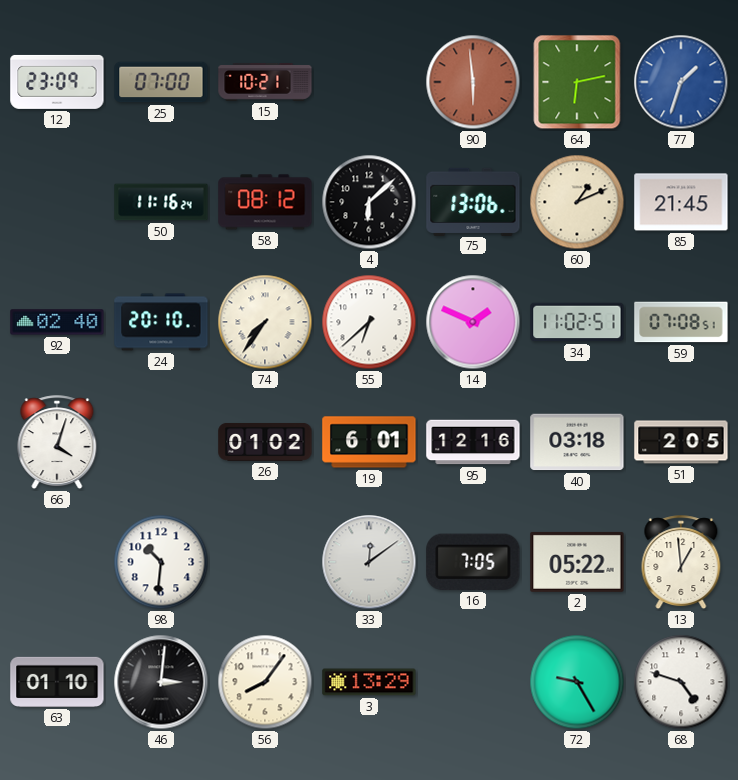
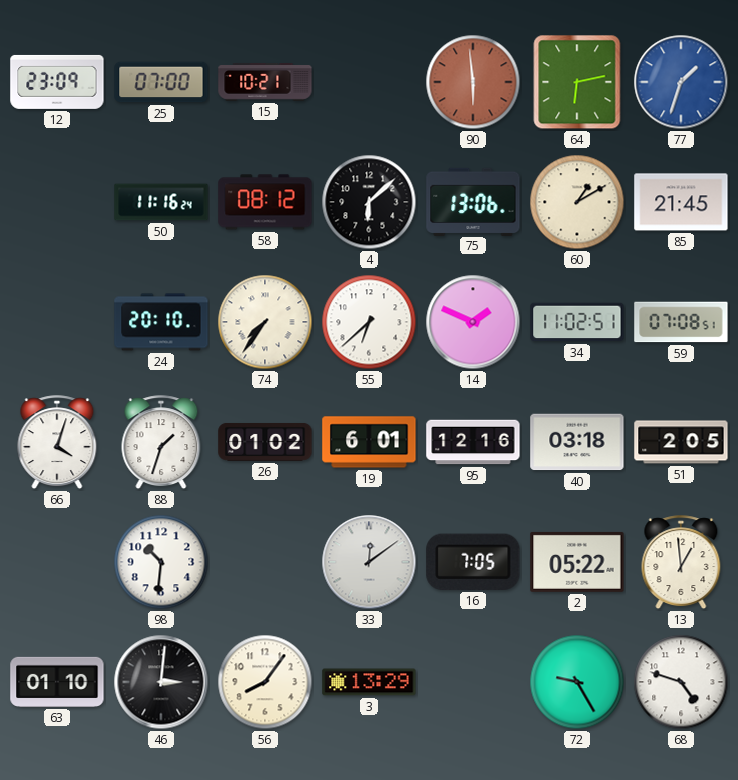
60: 1:11 -> 1:10 (577, 202)
92: 02:40 -> none (57, 322)
88: none -> 1:33 (161, 443)
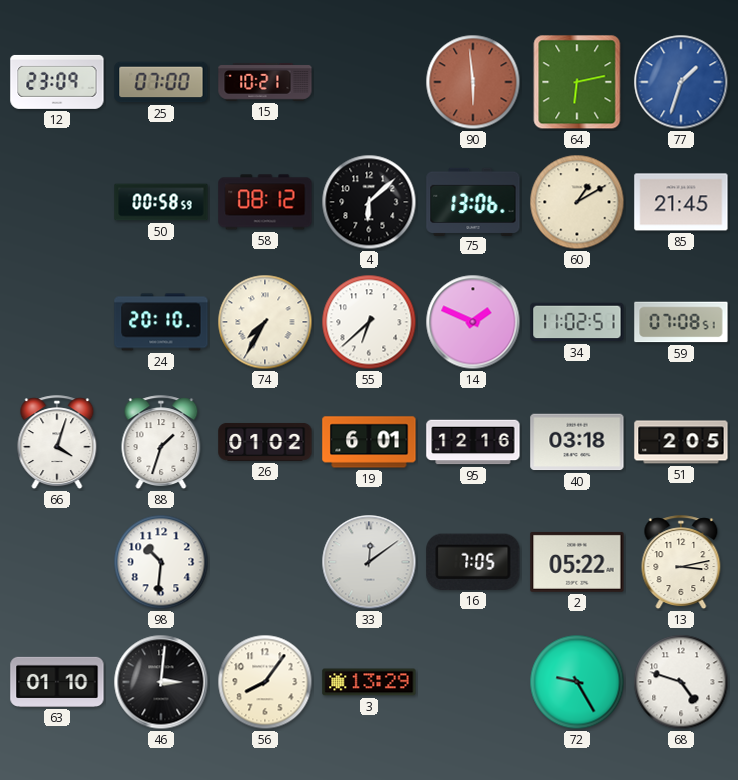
50: 11:16 -> 00:58 (161, 202)
74: 7:36 -> 7:35 (265, 322)
13: 12:59 -> 3:13 (681, 563)
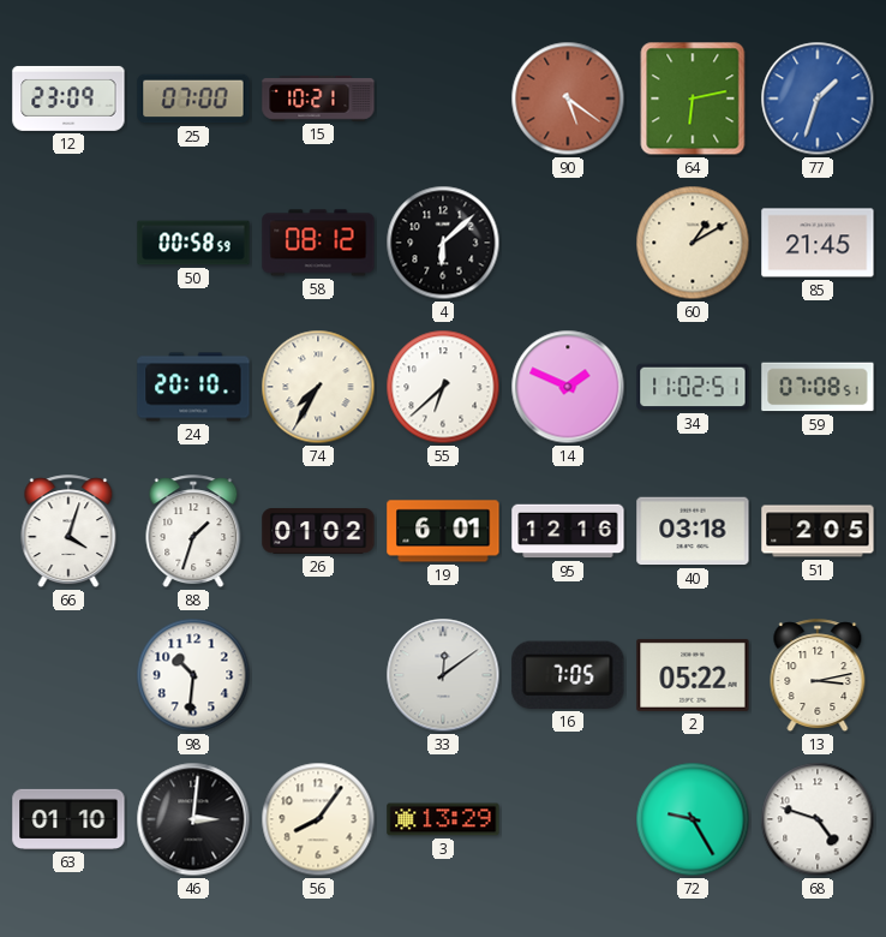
90: 5:59 -> 5:21 (568, 99)
75: 13:06 -> none (473, 201)
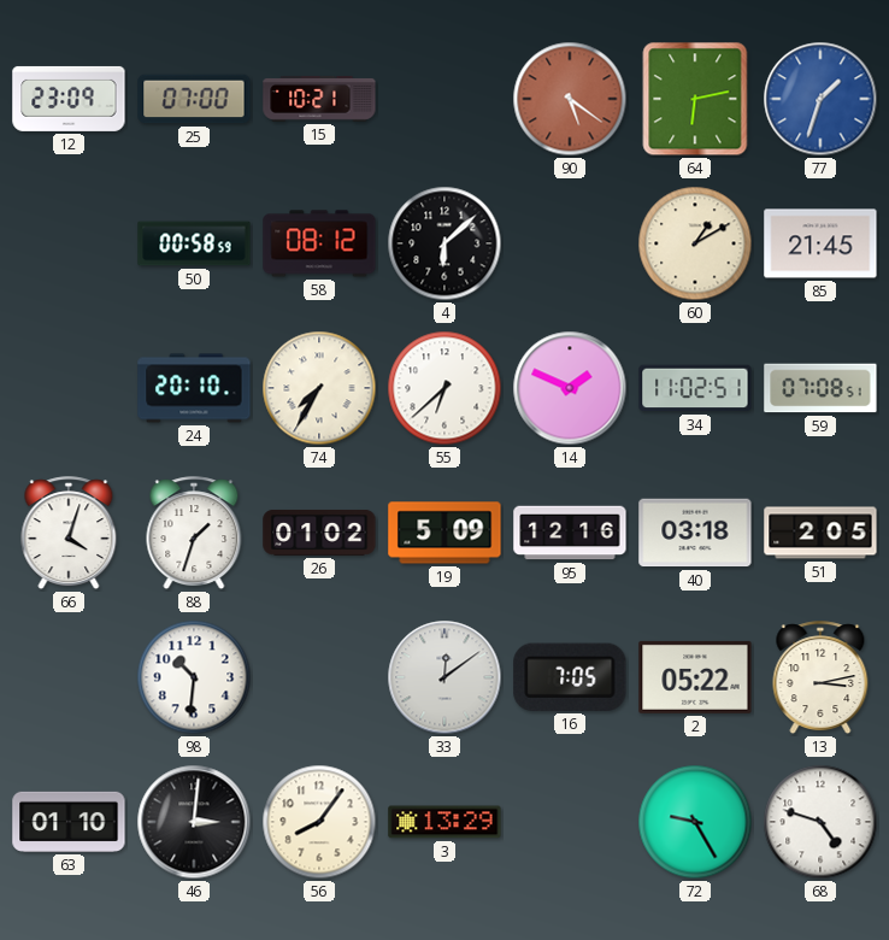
19: 6:01 -> 5:09 (444, 533)
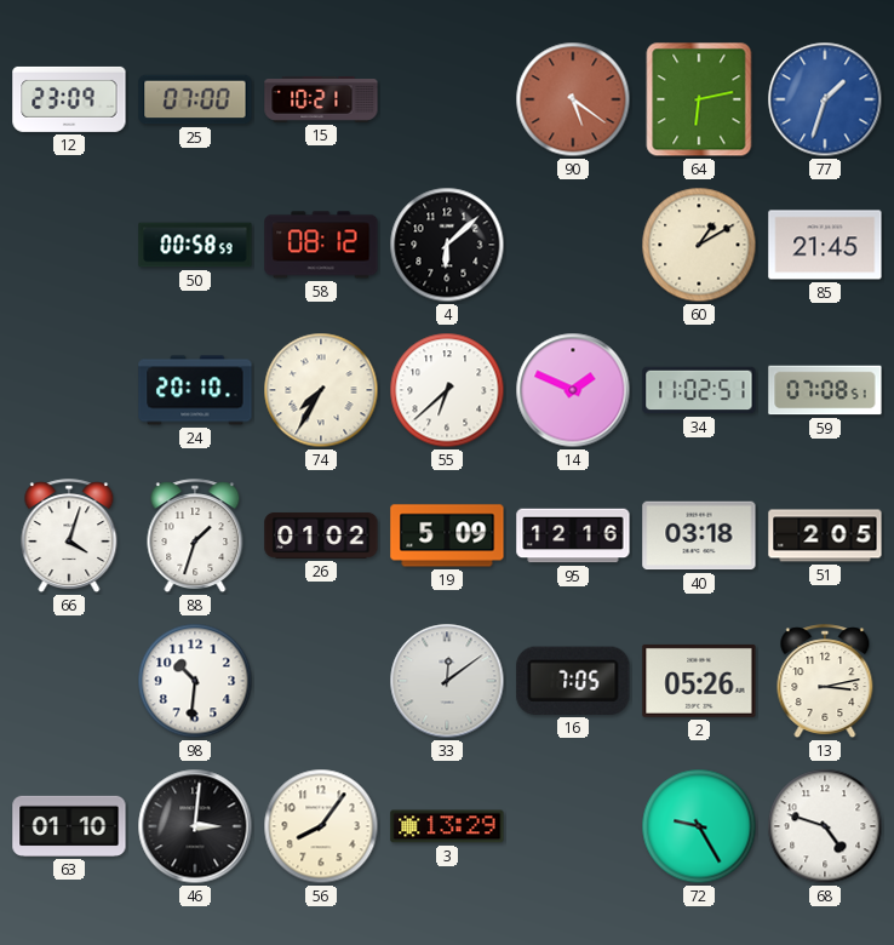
2: 05:22 -> 05:26 (699, 681)
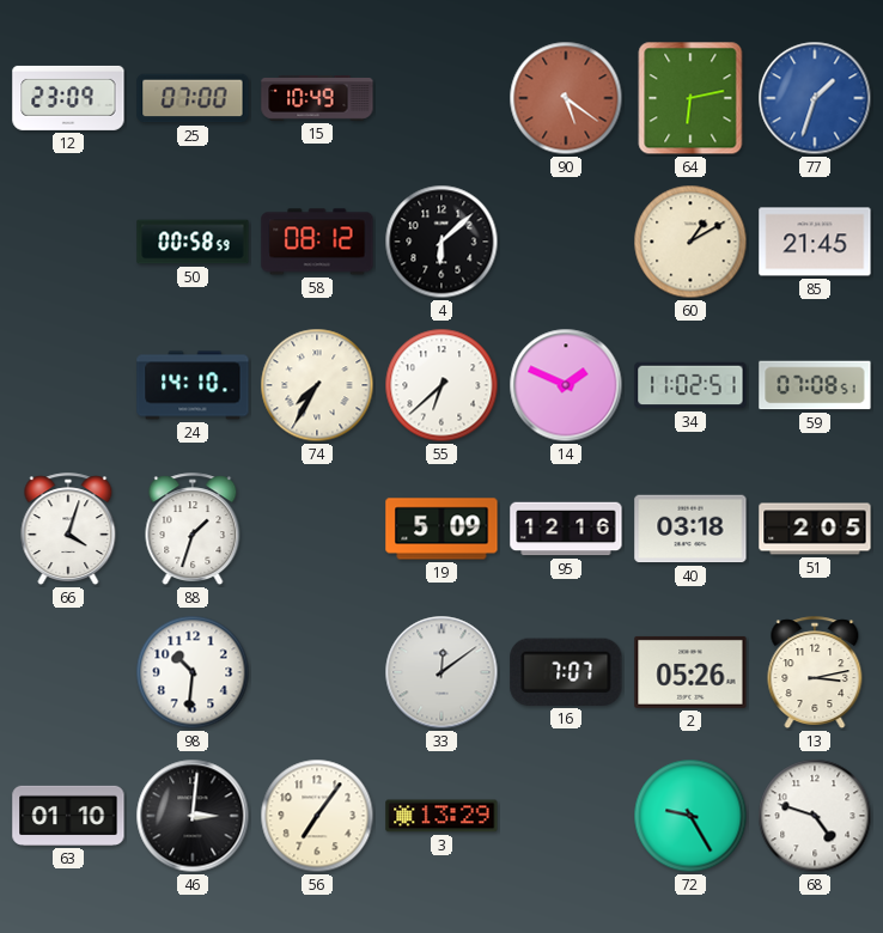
15: 10:21 -> 10:49 (317, 98)
24: 20:10 -> 14:10 (193, 385)
26: 01:02 -> none (321, 535)
16: 7:05 -> 7:07 (566, 672)
56: 8:06 -> 7:06 (317, 816)
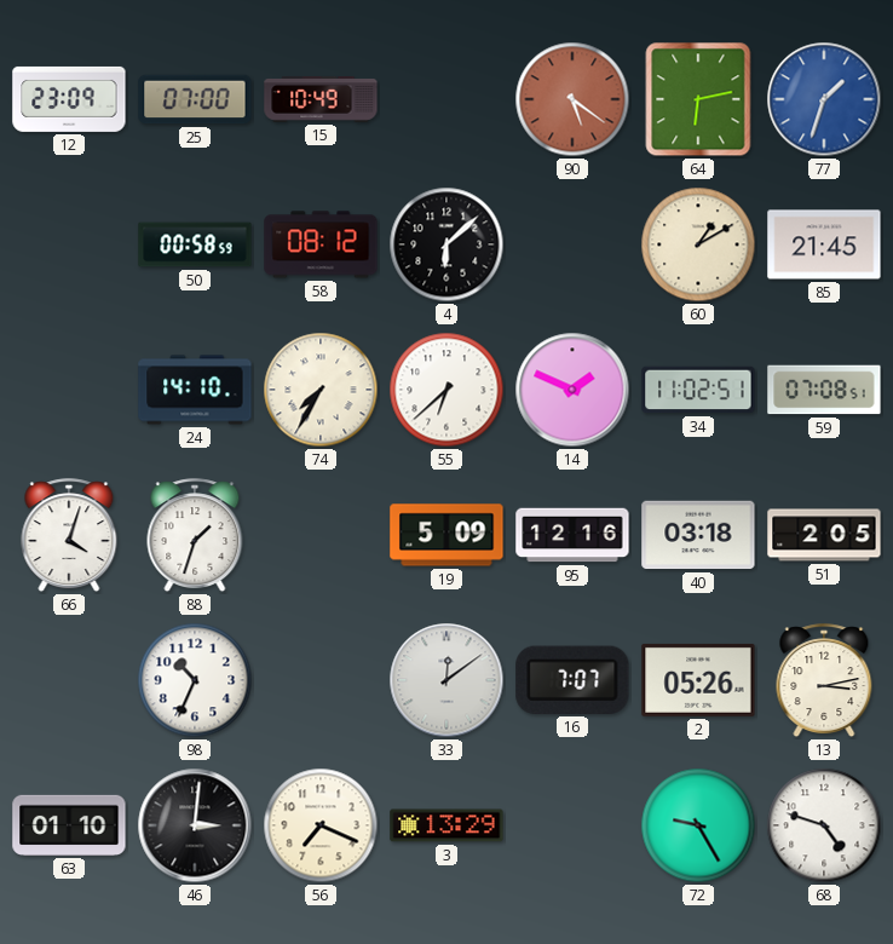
98: 10:31 -> 10:34 (195, 680)
56: 7:06 -> 7:19 (321, 825)
